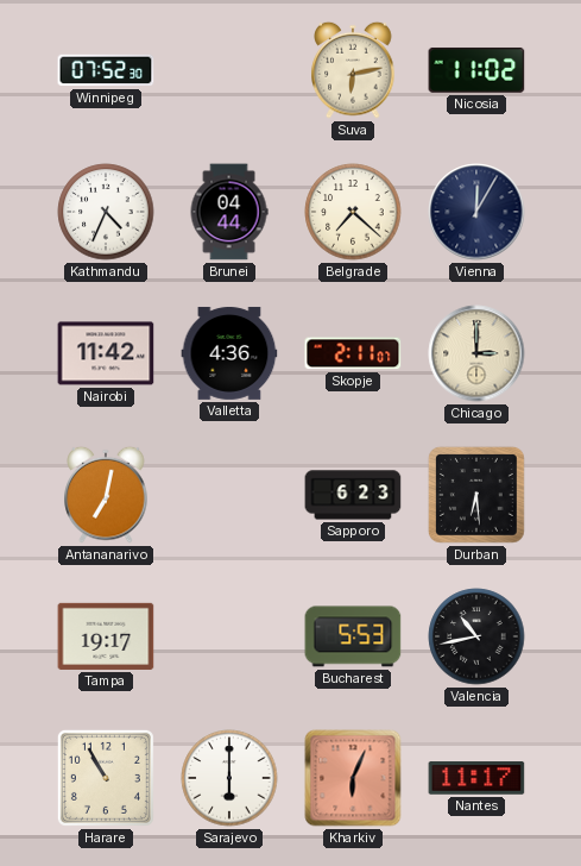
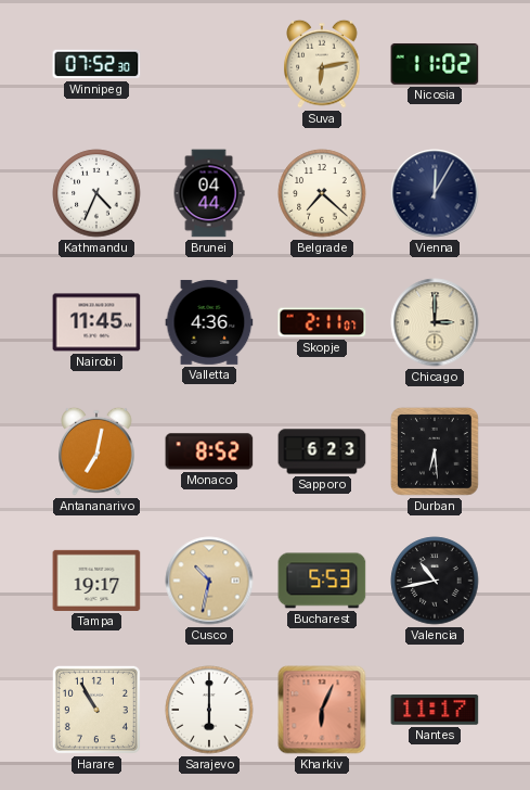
Nairobi: 11:42 -> 11:45 (96, 322)
Monaco: none -> 8:52 (209, 451)
Cusco: none -> 10:32 (209, 581)
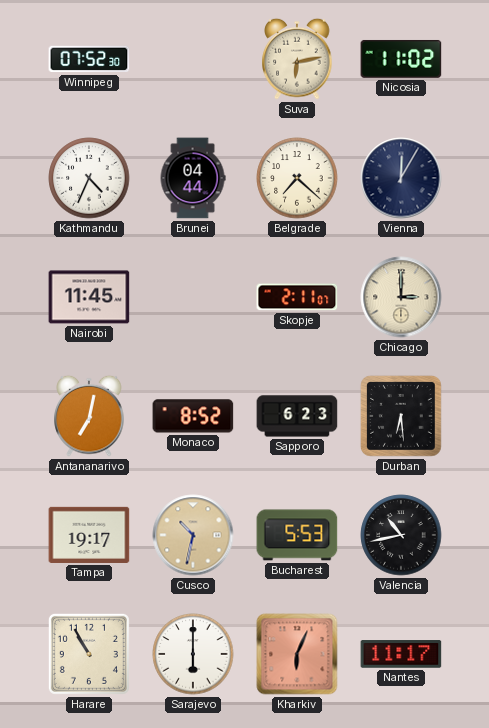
Valletta: 4:36 -> none (209, 322)
